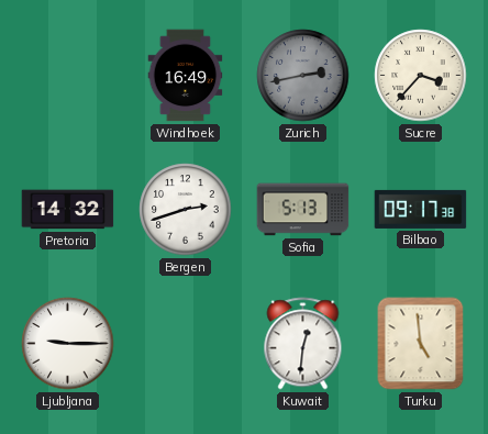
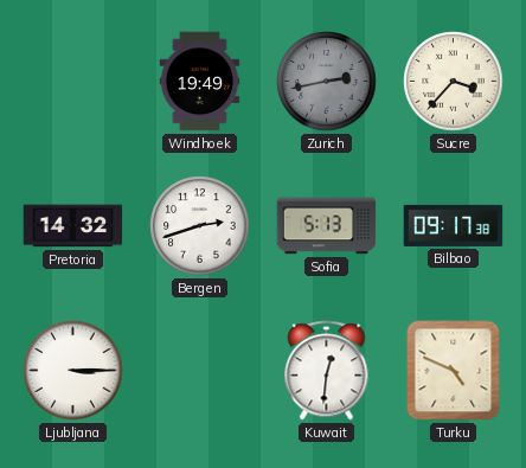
Windhoek: 16:49 -> 19:49 (200, 82)
Ljubljana: 9:15 -> 3:15 (73, 371)
Turku: 4:59 -> 4:49 (454, 371)
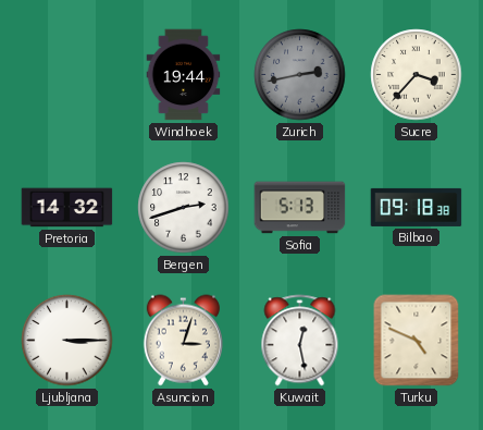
Windhoek: 19:49 -> 19:44 (184, 75)
Bilbao: 09:17 -> 09:18 (417, 207)
Asuncion: none -> 3:03 (183, 341)
Kuwait: 12:31 -> 12:28 (300, 341)
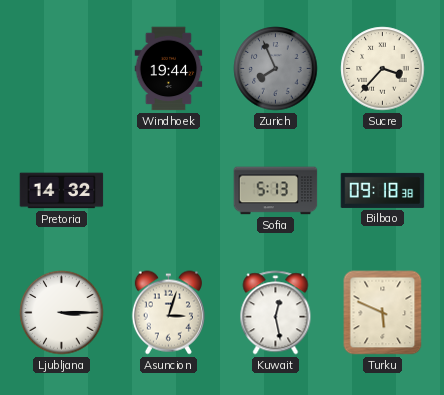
Zurich: 2:43 -> 7:56 (276, 69)
Bergen: 2:42 -> none (184, 208)
Turku: 4:49 -> 5:49 (383, 313)
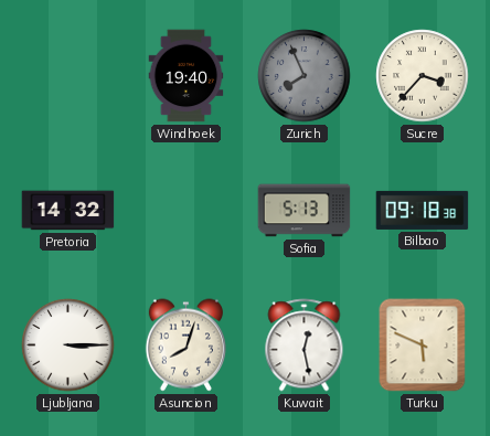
Windhoek: 19:44 -> 19:40 (187, 76)
Asuncion: 3:03 -> 8:03 (185, 345)
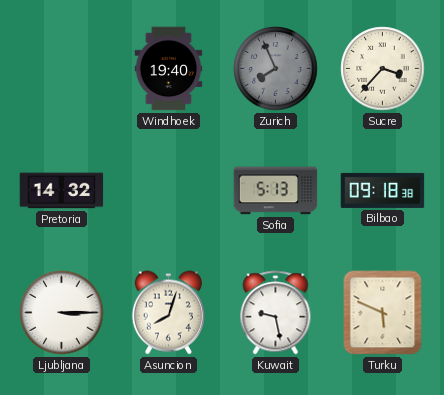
Kuwait: 12:28 -> 9:28 (276, 313)
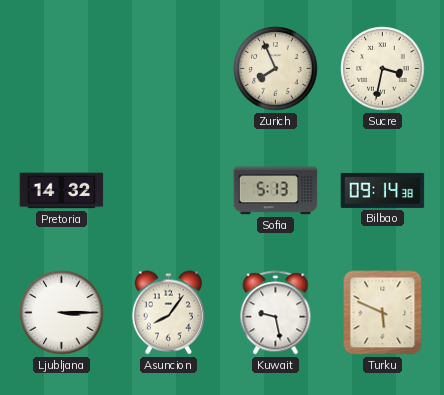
Windhoek: 19:40 -> none (169, 69)
Zurich dial: grey -> cream (276, 69)
Sucre: 3:37 -> 3:32 (383, 69)
Bilbao: 09:18 -> 09:14 (383, 190)
Asuncion: 8:03 -> 8:06 (168, 313)
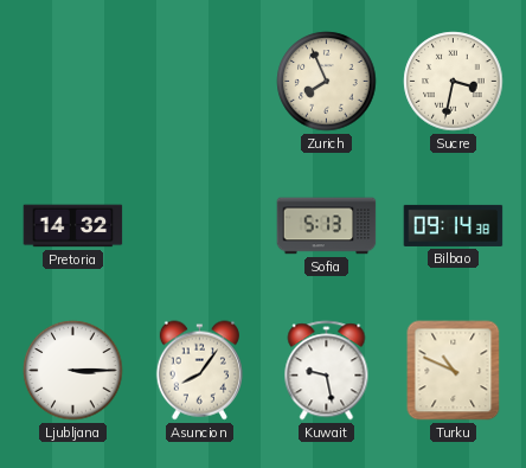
Turku: 5:49 -> 10:49 (454, 371)
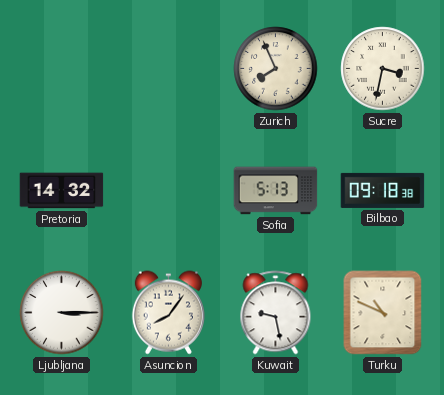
Bilbao: 09:14 -> 09:18 (383, 190)
